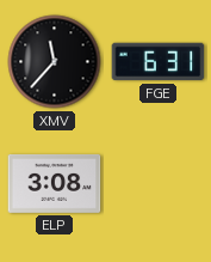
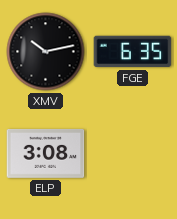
XMV: 11:37 -> 10:13 (46, 52)
FGE: 6:31 -> 6:35 (133, 52)
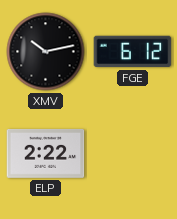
FGE: 6:35 -> 6:12 (133, 52)
ELP: 3:08 -> 2:22 (46, 153)
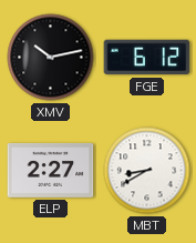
ELP: 2:22 -> 2:27 (51, 170)
MBT: none -> 8:40 (147, 171)
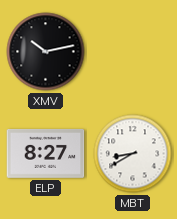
FGE: 6:12 -> none (147, 58)
ELP: 2:27 -> 8:27 (46, 153)
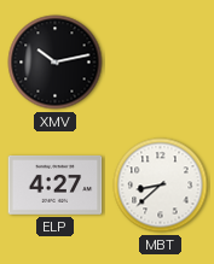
ELP: 8:27 -> 4:27 (56, 184)
MBT: 8:40 -> 8:38 (161, 186)
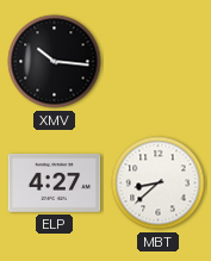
XMV: 10:13 -> 10:16 (55, 62)
